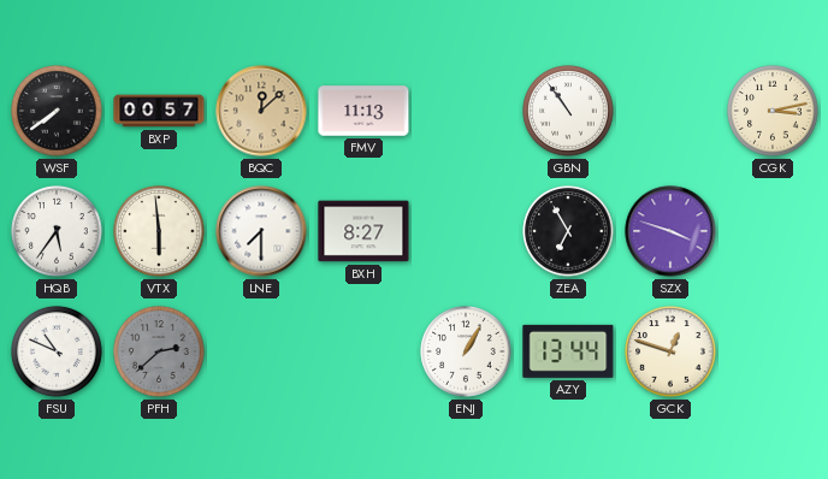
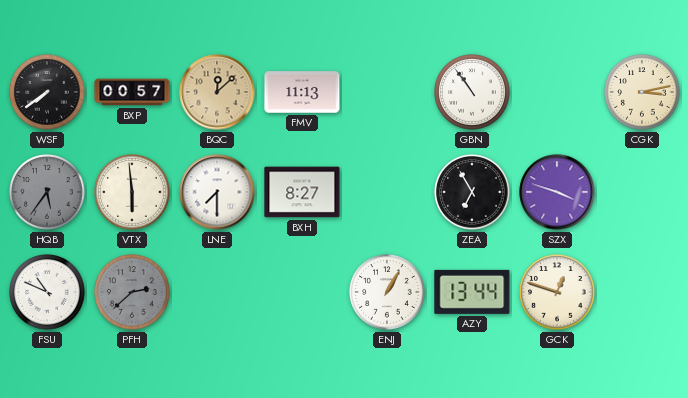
HQB dial: white -> grey (47, 192)
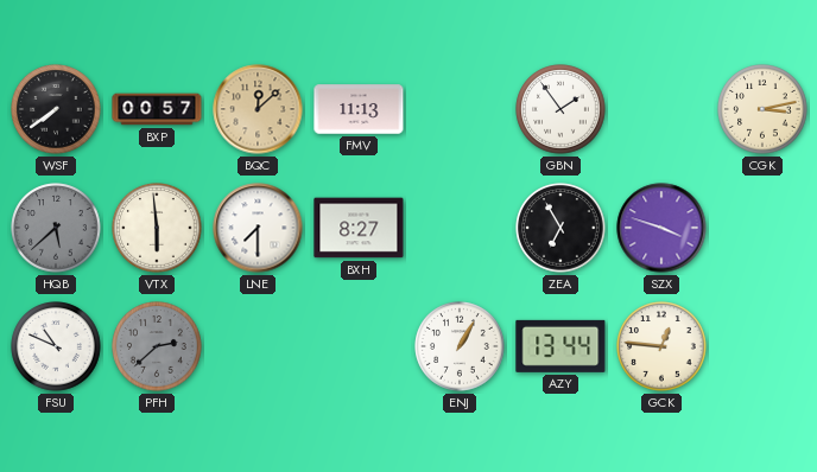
GBN: 10:54 -> 1:54 (560, 109)
HQB: 5:36 -> 5:38 (56, 228)
GCK: 12:48 -> 12:46 (661, 346)
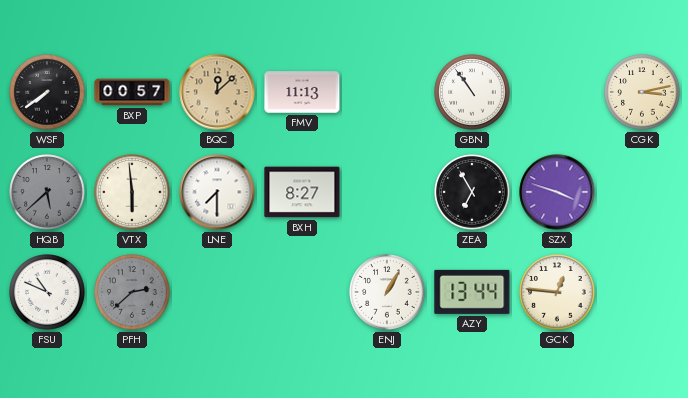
GBN: 1:54 -> 10:54 (472, 92)
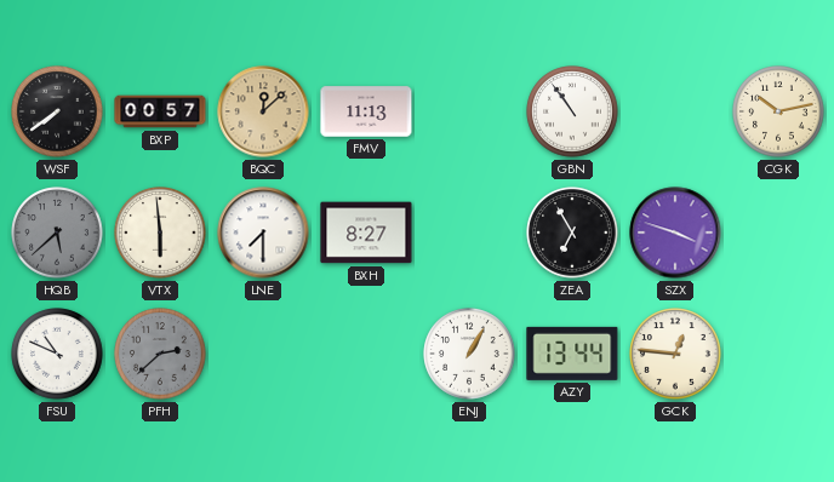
CGK: 3:13 -> 10:13 (778, 111)
